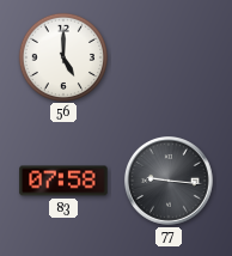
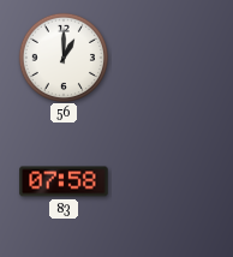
56: 5:00 -> 1:00 (62, 56)
77: 9:16 -> none (170, 182)
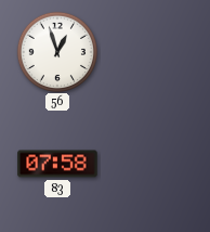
56: 1:00 -> 12:57 (56, 51)
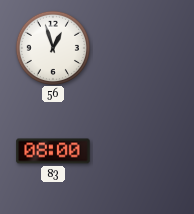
83: 07:58 -> 08:00 (53, 151)
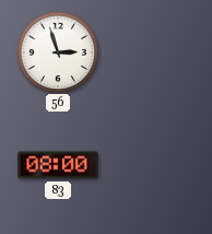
56: 12:57 -> 2:57 (57, 51)
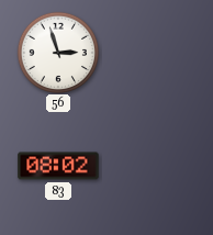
83: 08:00 -> 08:02 (58, 166)
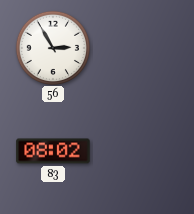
56: 2:57 -> 2:55 (52, 47)
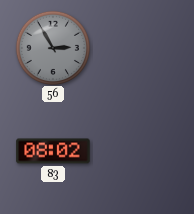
56 dial: white -> grey (52, 47)
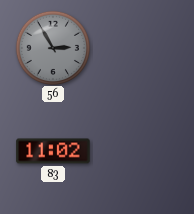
83: 08:02 -> 11:02 (53, 151)
